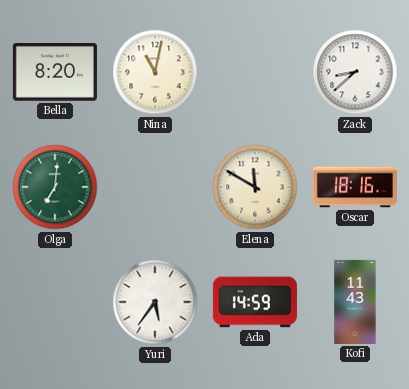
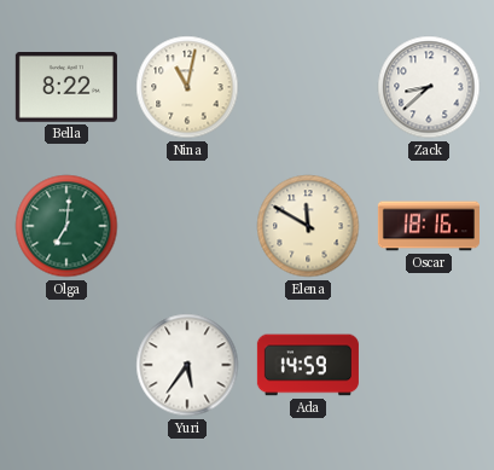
Bella: 8:20 -> 8:22 (66, 88)
Kofi: 11:43 -> none (355, 302)
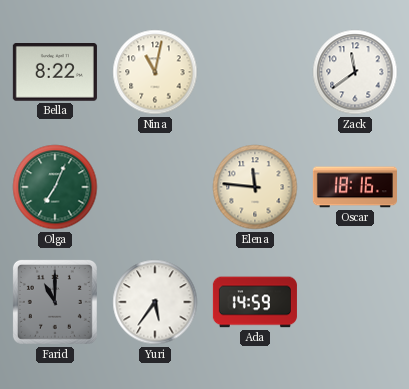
Zack: 8:38 -> 11:39 (355, 72)
Olga: 7:01 -> 7:04 (55, 187)
Elena: 11:50 -> 11:46 (255, 187)
Farid: none -> 11:00 (55, 302)
